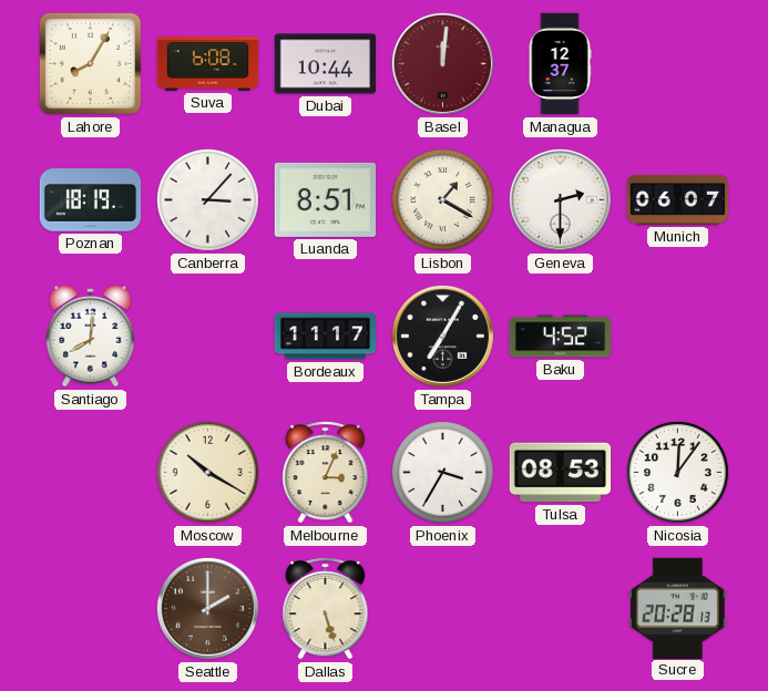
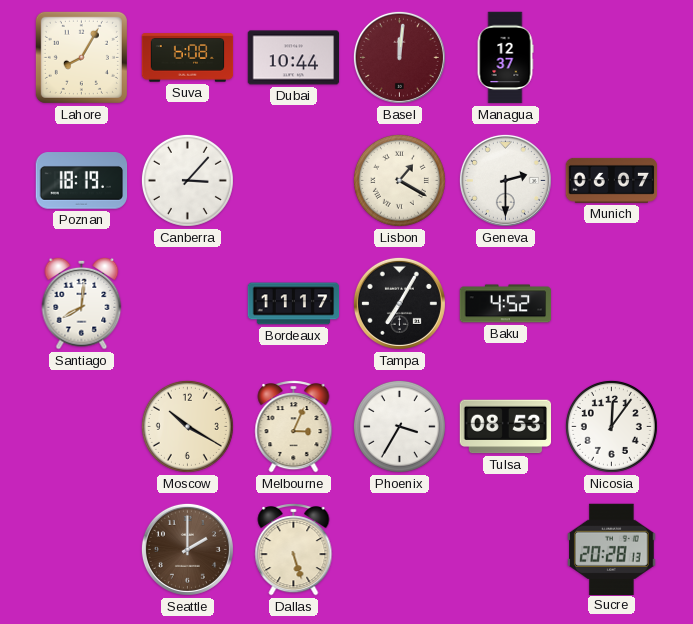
Luanda: 8:51 -> none (326, 199)
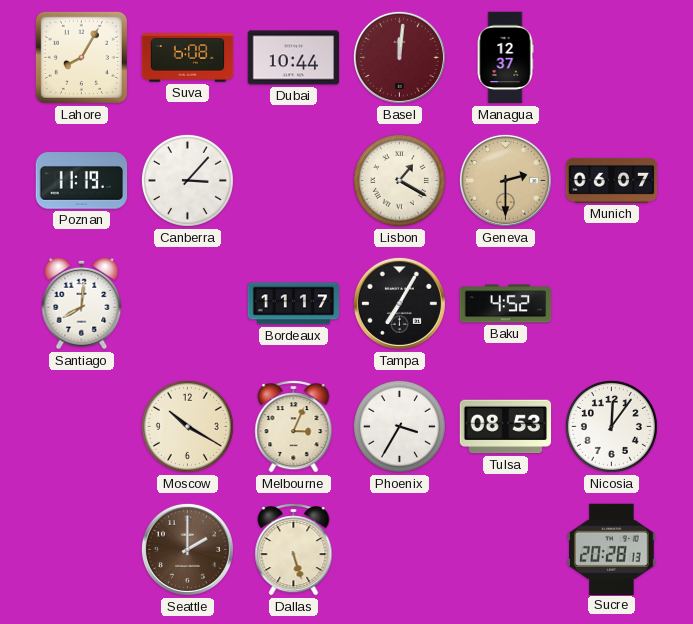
Poznan: 18:19 -> 11:19 (82, 181)
Geneva dial: white -> champagne (505, 180)
